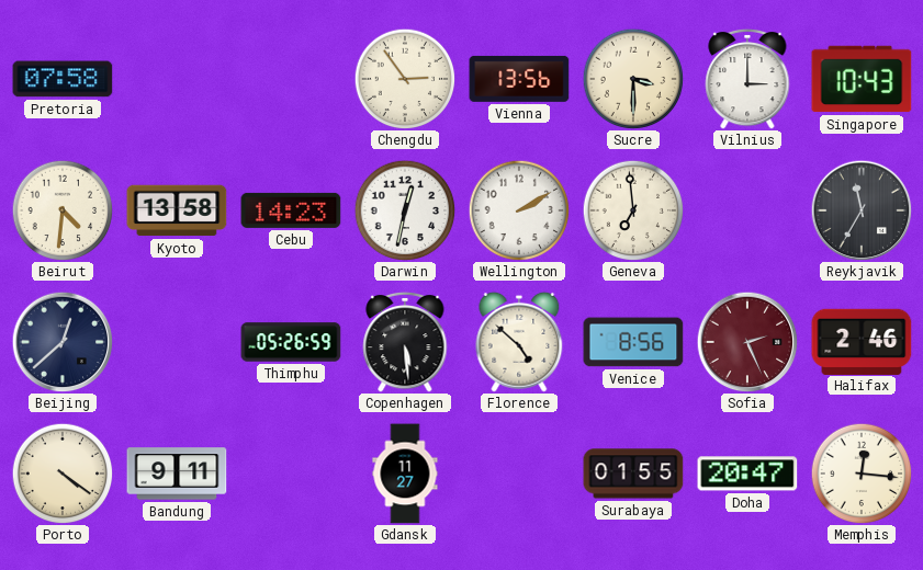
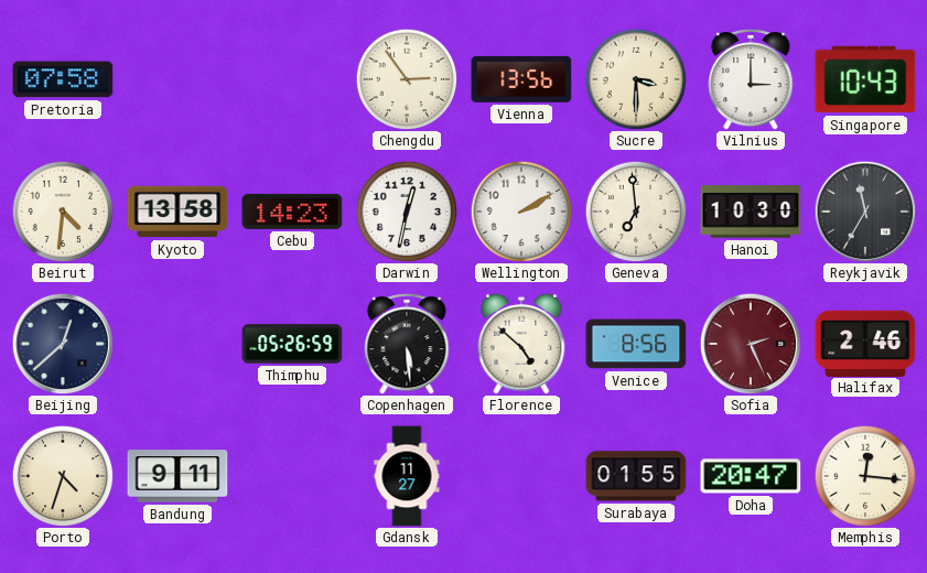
Hanoi: none -> 10:30 (751, 212)
Porto: 4:21 -> 4:33 (63, 476)
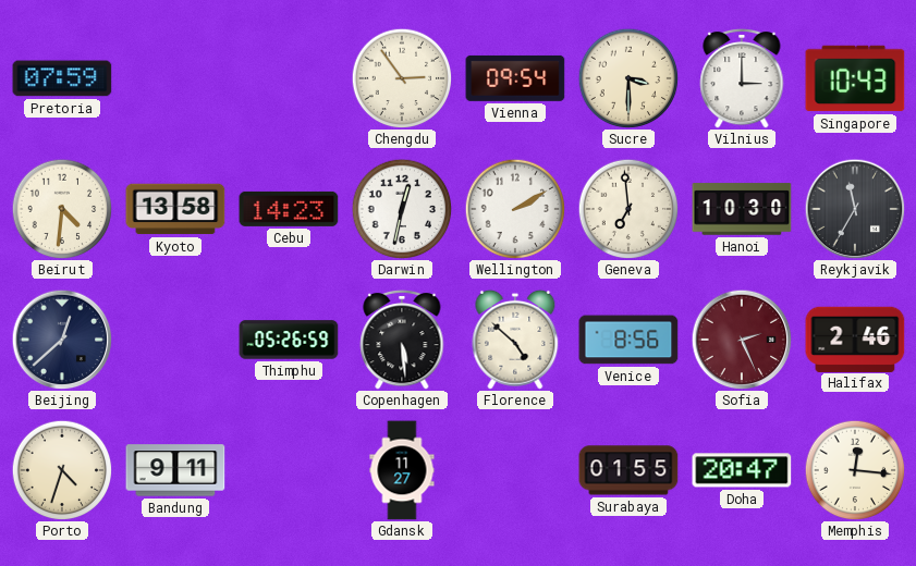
Pretoria: 07:58 -> 07:59 (62, 78)
Vienna: 13:56 -> 09:54 (515, 78)
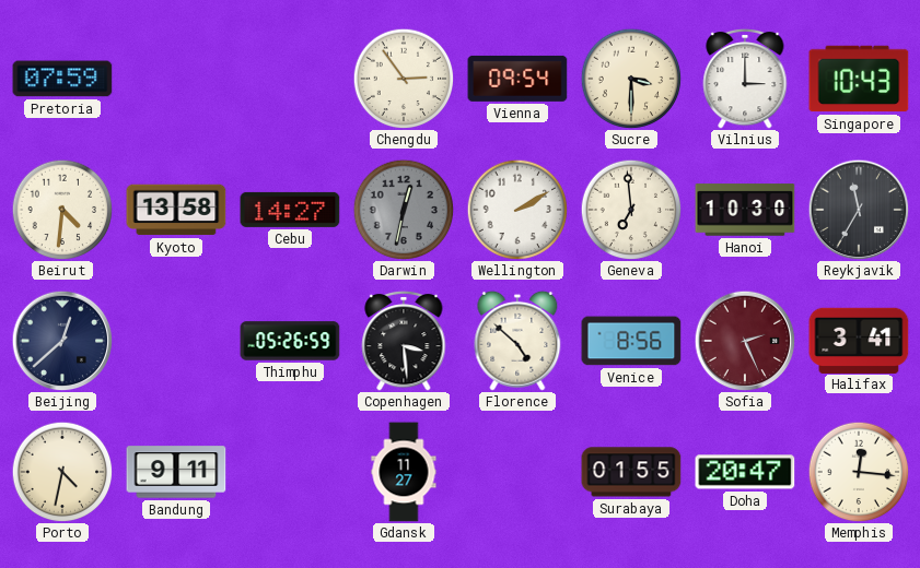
Cebu: 14:23 -> 14:27 (290, 210)
Darwin dial: white -> grey (404, 210)
Copenhagen: 5:29 -> 3:29 (404, 341)
Halifax: 2:46 -> 3:41 (859, 340)
Porto: 4:33 -> 4:32 (62, 472)
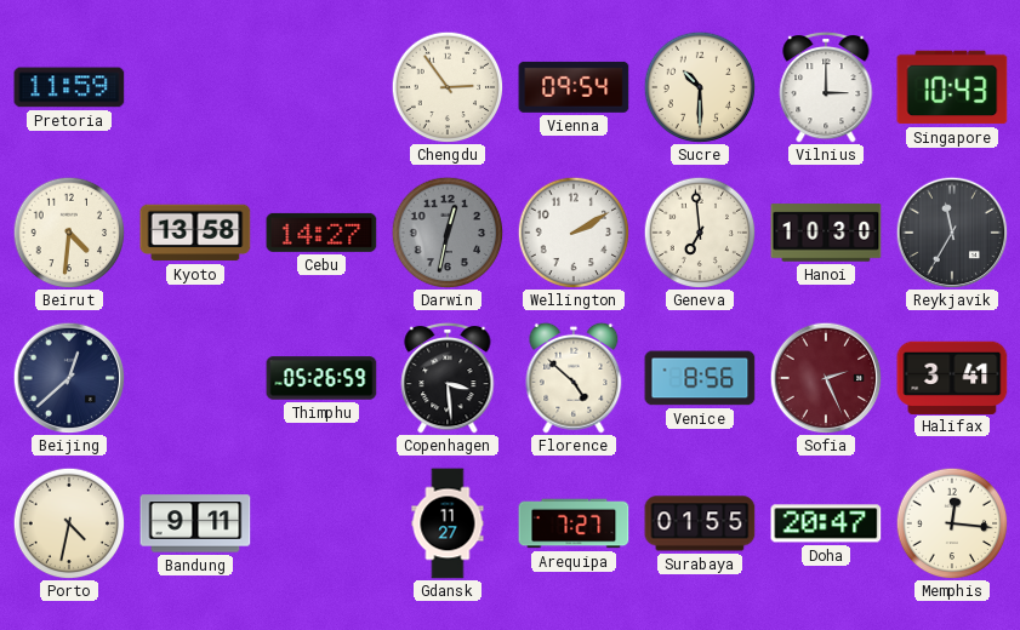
Pretoria: 07:59 -> 11:59 (69, 87)
Sucre: 3:30 -> 10:30 (700, 87)
Arequipa: none -> 7:27 (574, 523)
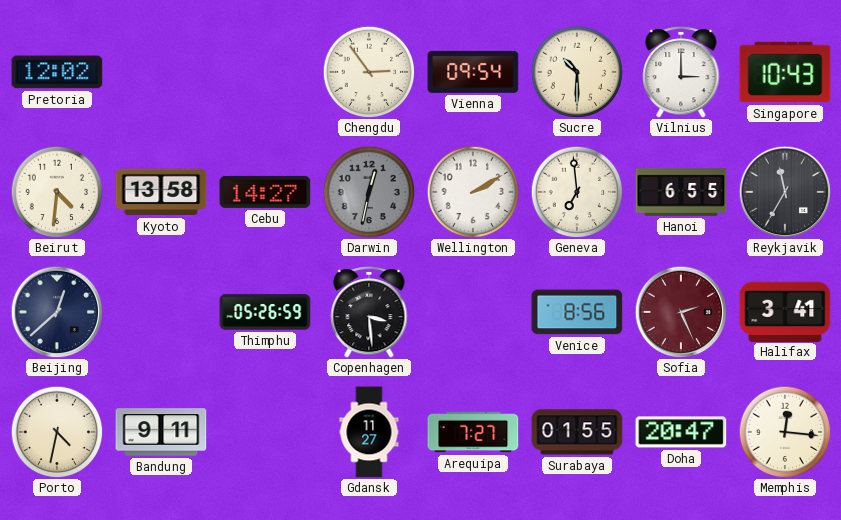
Pretoria: 11:59 -> 12:02 (57, 72)
Hanoi: 10:30 -> 6:55 (681, 192)
Florence: 4:52 -> none (574, 378)
